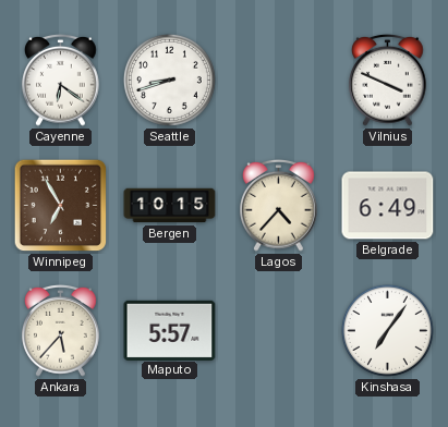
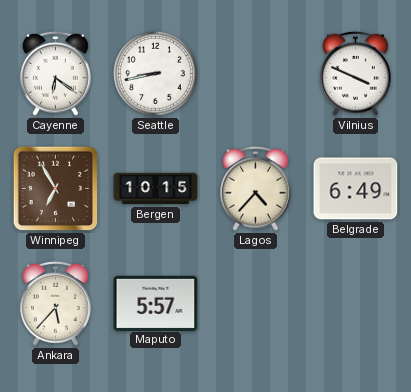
Seattle: 8:42 -> 8:43 (155, 73)
Kinshasa: 7:06 -> none (387, 330)
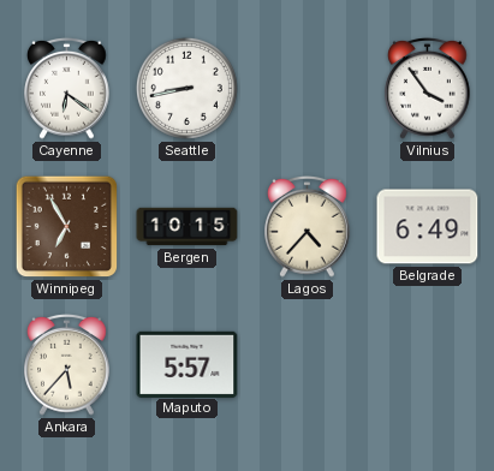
Vilnius: 3:49 -> 3:54 (428, 88)
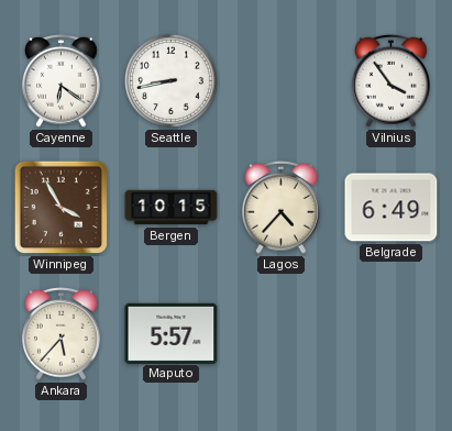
Winnipeg: 6:55 -> 3:55 (62, 208)
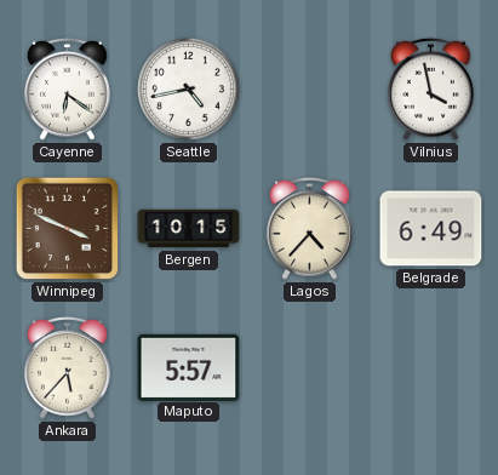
Seattle: 8:43 -> 4:43 (188, 88)
Vilnius: 3:54 -> 3:58 (431, 88)
Winnipeg: 3:55 -> 3:49 (68, 229)
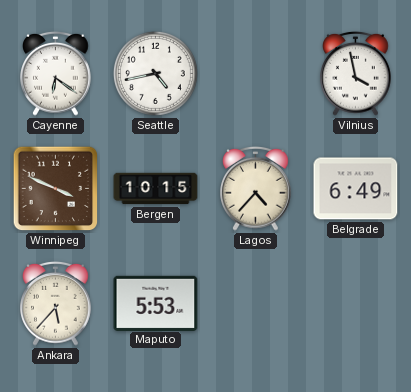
Maputo: 5:57 -> 5:53 (156, 303)
